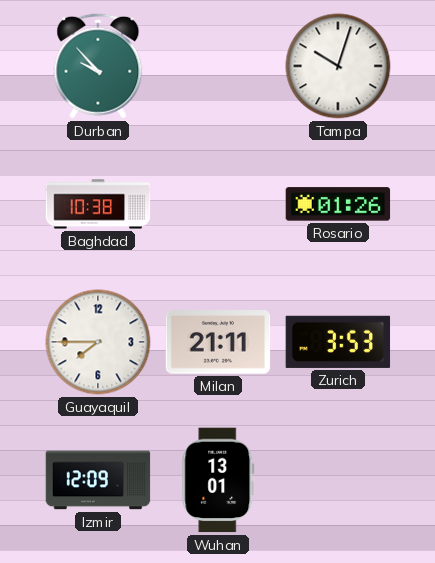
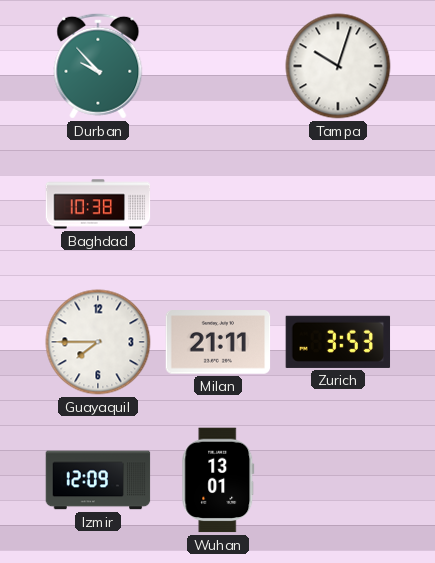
Rosario: 01:26 -> none (338, 204)
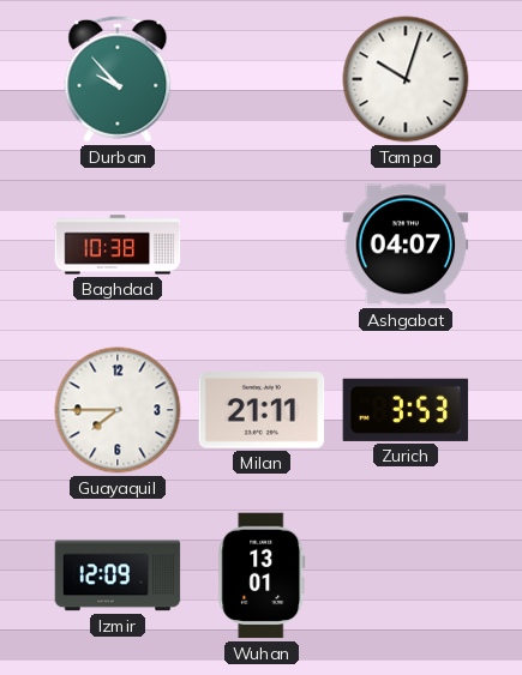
Ashgabat: none -> 04:07 (406, 245)
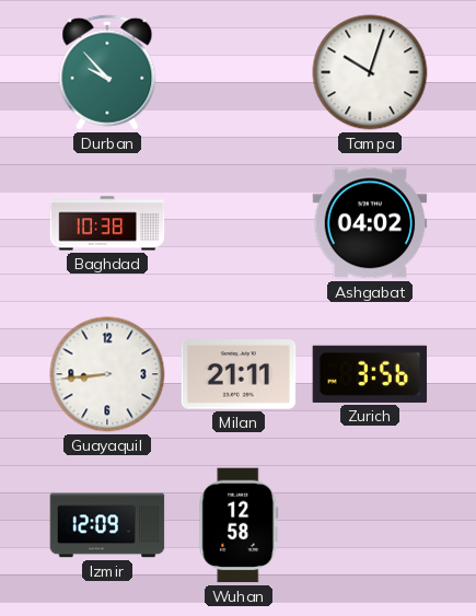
Ashgabat: 04:07 -> 04:02 (370, 223)
Guayaquil: 7:45 -> 8:44 (107, 374)
Zurich: 3:53 -> 3:56 (370, 374)
Wuhan: 13:01 -> 12:58 (239, 525)
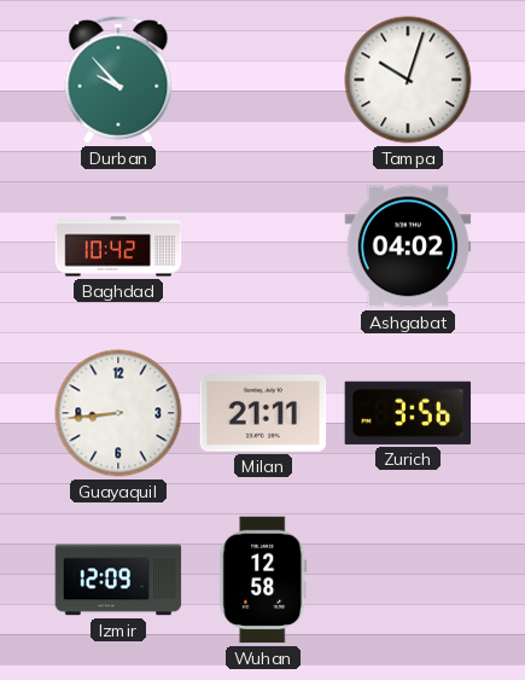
Baghdad: 10:38 -> 10:42 (118, 246)
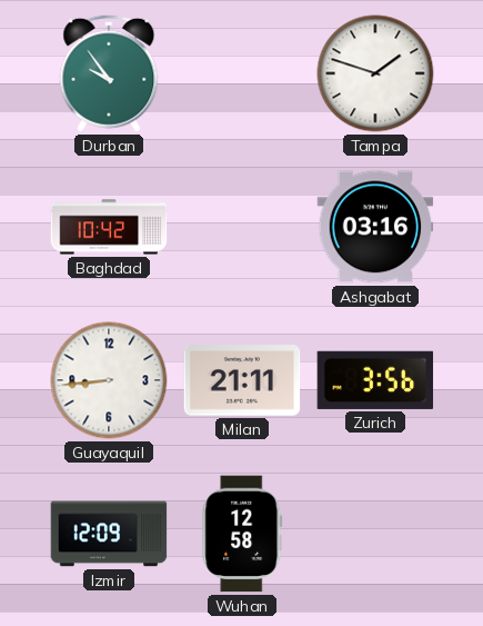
Durban: 9:53 -> 9:54 (109, 73)
Tampa: 10:03 -> 1:48 (375, 73)
Ashgabat: 04:02 -> 03:16 (375, 227)
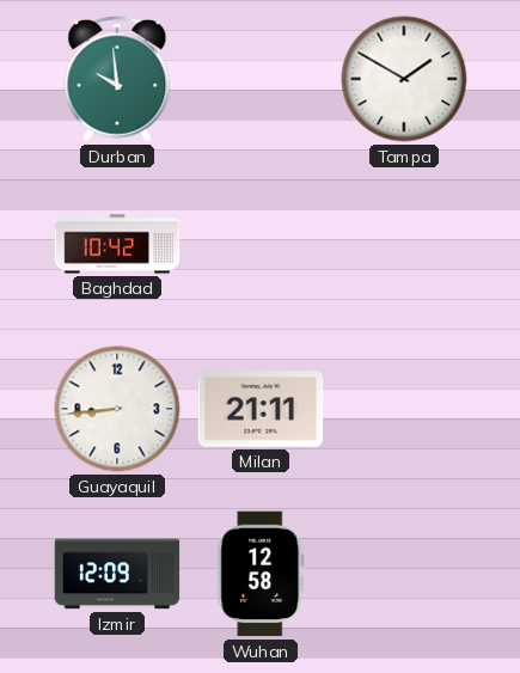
Durban: 9:54 -> 9:59 (117, 79)
Tampa: 1:48 -> 1:50 (404, 79)
Ashgabat: 03:16 -> none (375, 227)
Zurich: 3:56 -> none (375, 380)
